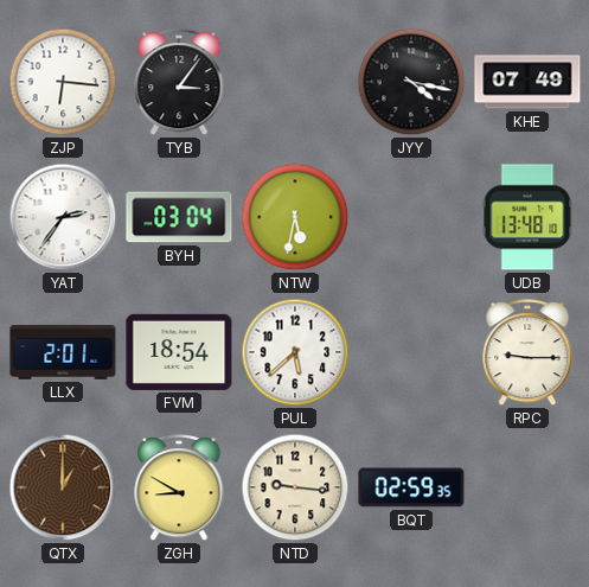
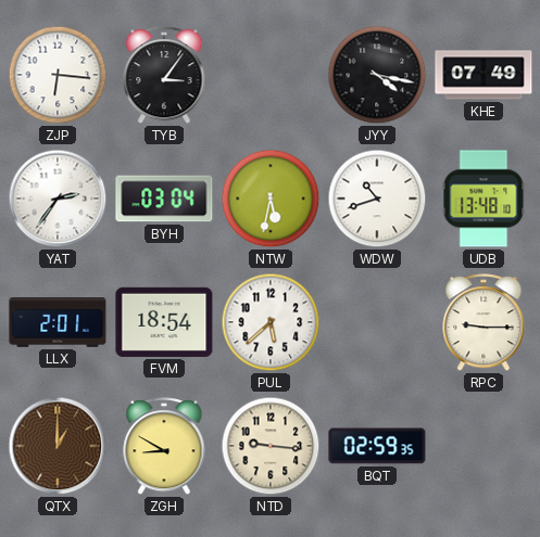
WDW: none -> 10:42 (377, 199)
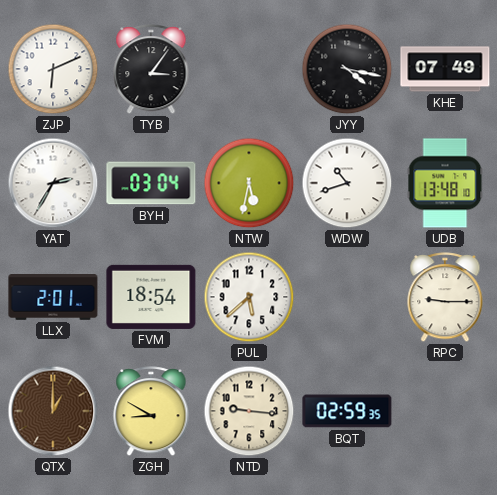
ZJP: 6:16 -> 6:11 (53, 69)
YAT: 2:36 -> 2:35 (53, 183)
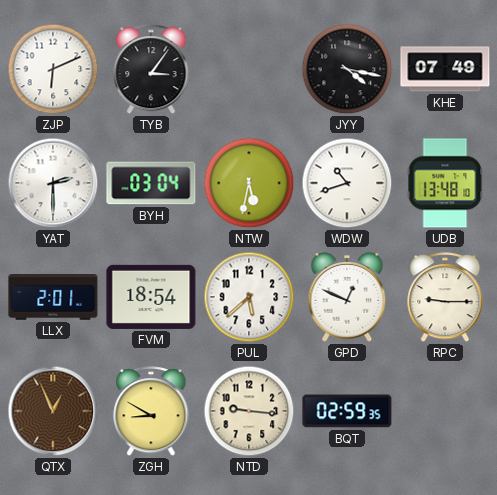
YAT: 2:35 -> 2:30 (53, 183)
GPD: none -> 12:49 (347, 297)
QTX: 1:00 -> 12:56 (53, 411)
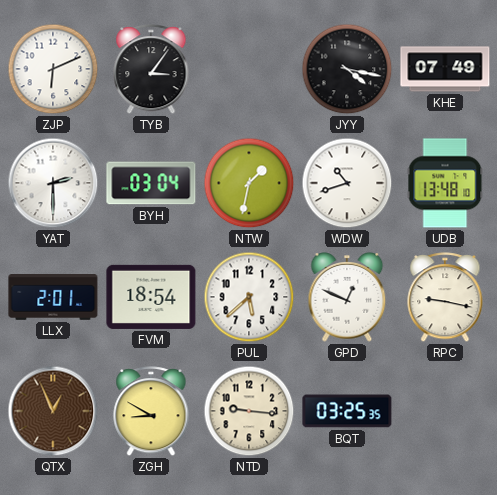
NTW: 5:32 -> 1:32 (249, 183)
RPC: 9:15 -> 9:17 (445, 298)
BQT: 02:59 -> 03:25 (347, 411)
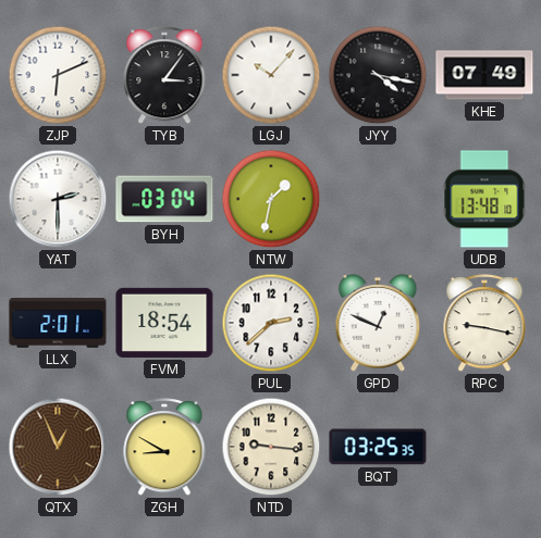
LGJ: none -> 10:07 (271, 75)
WDW: 10:42 -> none (347, 183)
PUL: 5:38 -> 2:38 (271, 323)
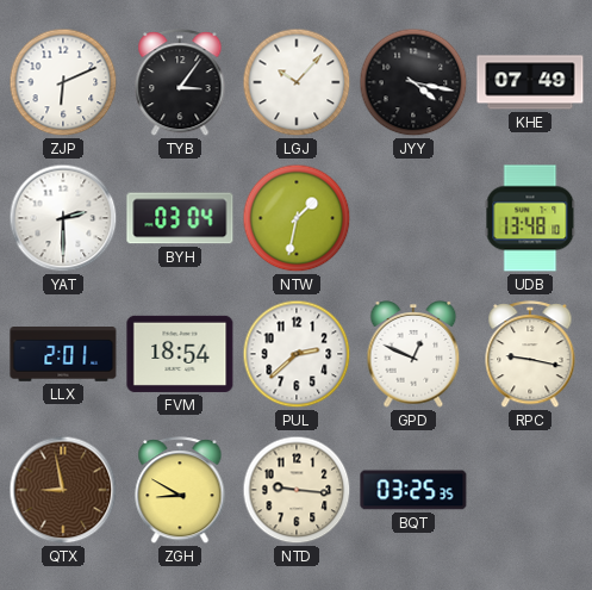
QTX: 12:56 -> 8:58 (63, 490)
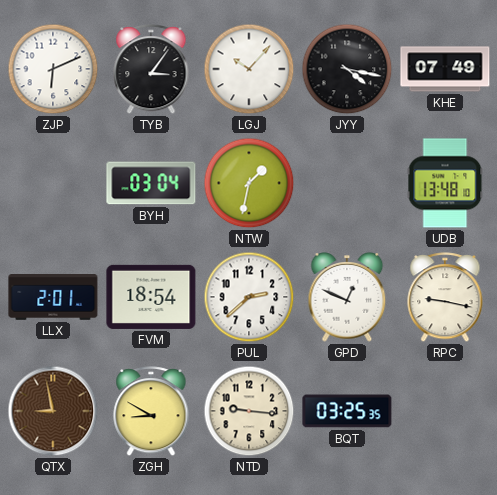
YAT: 2:30 -> none (63, 218)
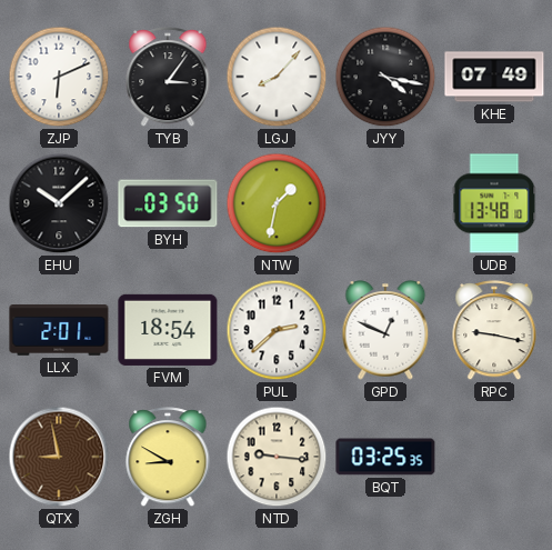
LGJ: 10:07 -> 8:07 (277, 77)
EHU: none -> 10:08 (59, 203)
BYH: 03:04 -> 03:50 (168, 203)
